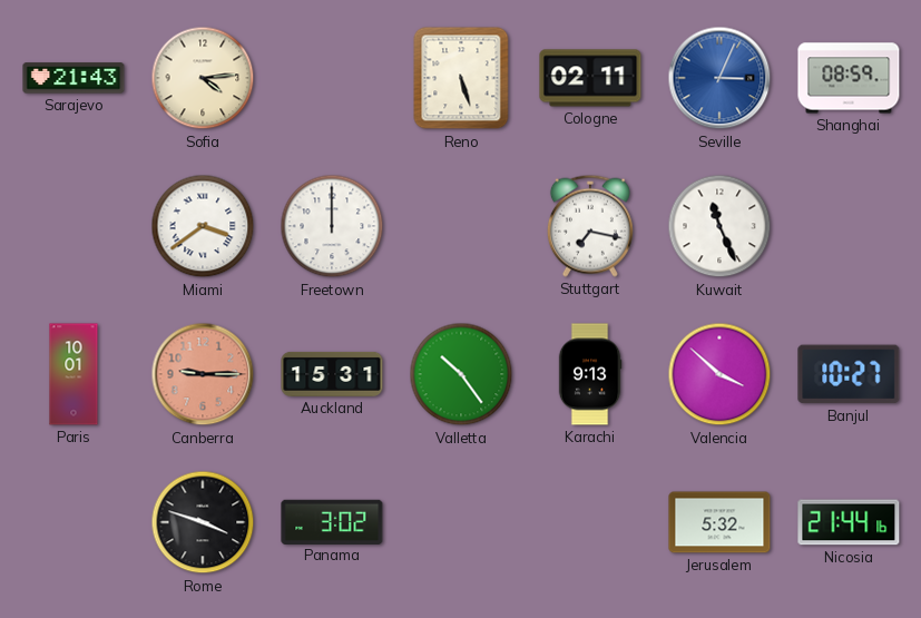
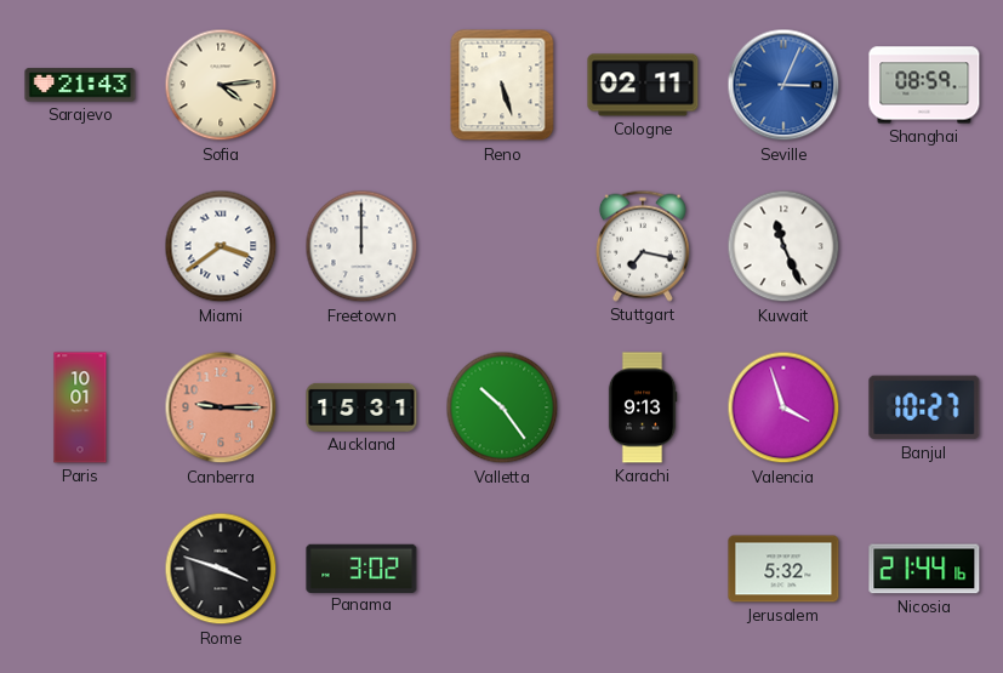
Valencia: 3:52 -> 3:57 (783, 407)
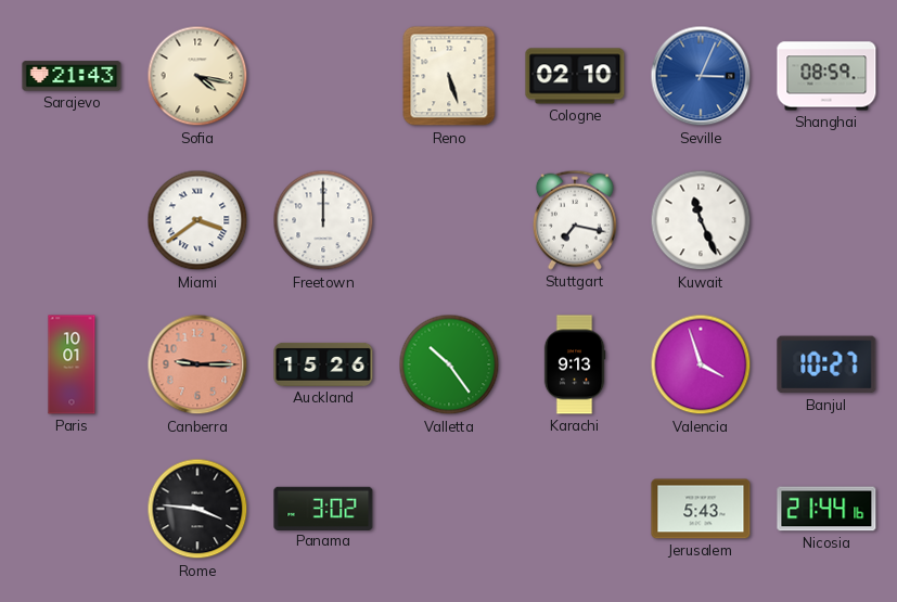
Sofia: 4:14 -> 4:17 (197, 76)
Cologne: 02:11 -> 02:10 (575, 76)
Auckland: 15:31 -> 15:26 (323, 364)
Rome: 3:48 -> 3:46 (197, 509)
Jerusalem: 5:32 -> 5:43 (701, 509)
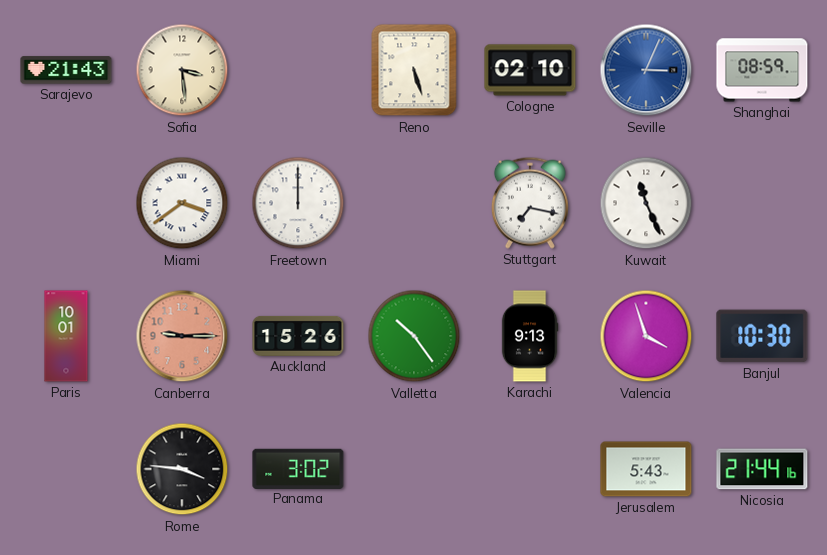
Sofia: 4:17 -> 3:29 (182, 70)
Banjul: 10:27 -> 10:30 (762, 336)
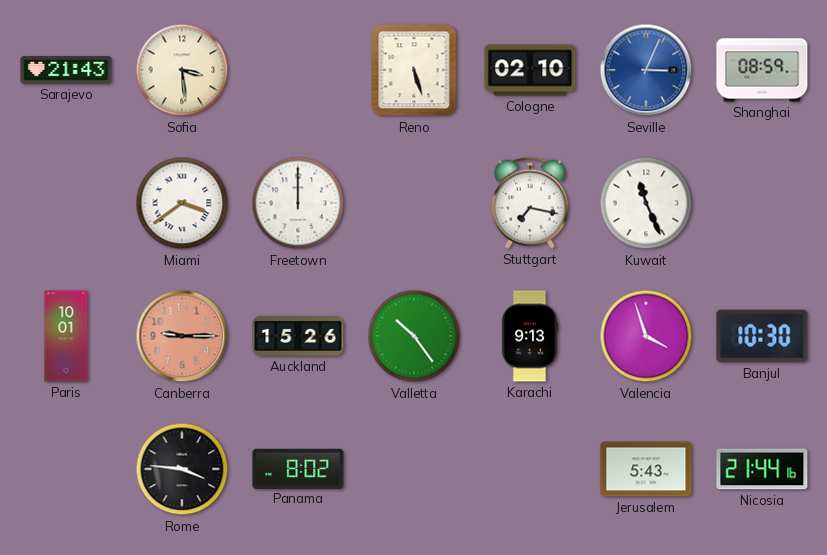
Panama: 3:02 -> 8:02 (298, 468)
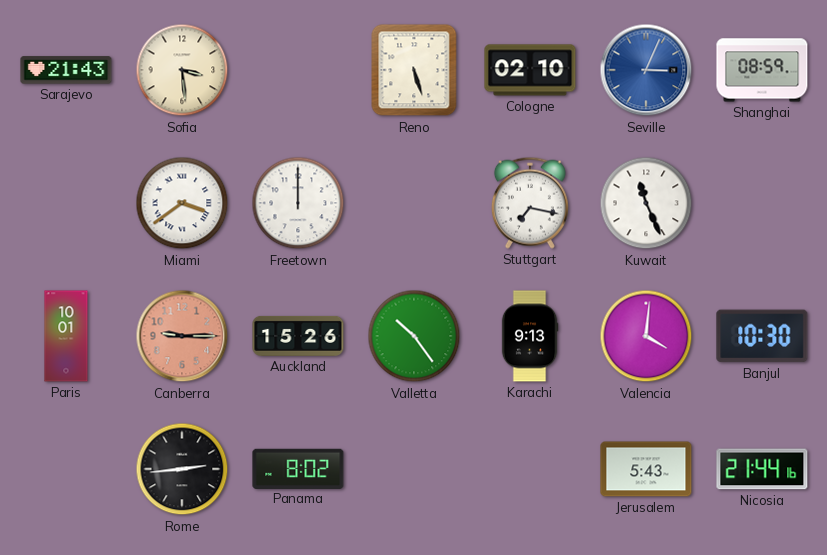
Valencia: 3:57 -> 4:01 (646, 336)
Rome: 3:46 -> 2:44 (182, 469)
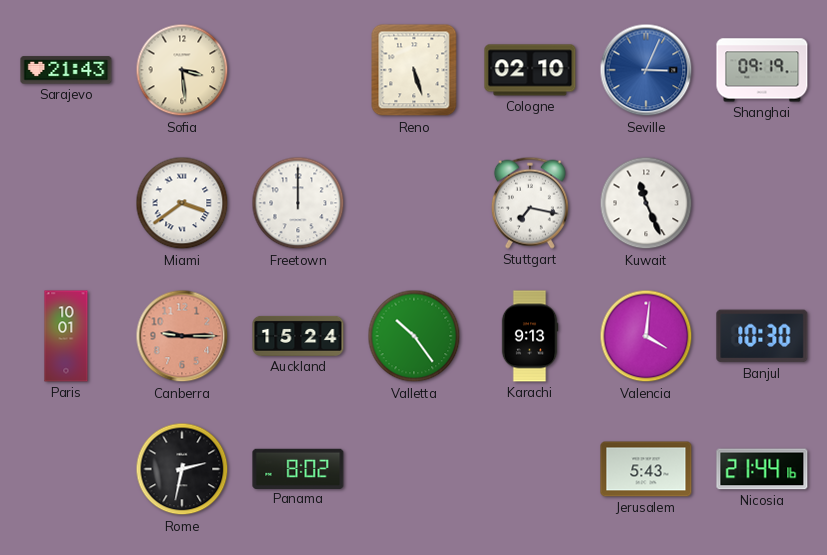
Shanghai: 08:59 -> 09:19 (762, 70)
Auckland: 15:26 -> 15:24 (298, 336)
Rome: 2:44 -> 2:32 (182, 469)
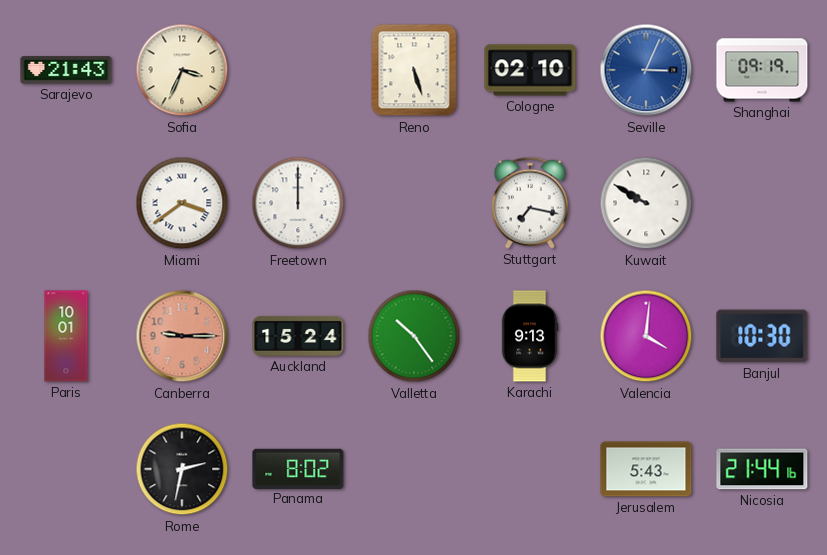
Sofia: 3:29 -> 3:34 (182, 70)
Kuwait: 11:26 -> 9:50 (646, 203)
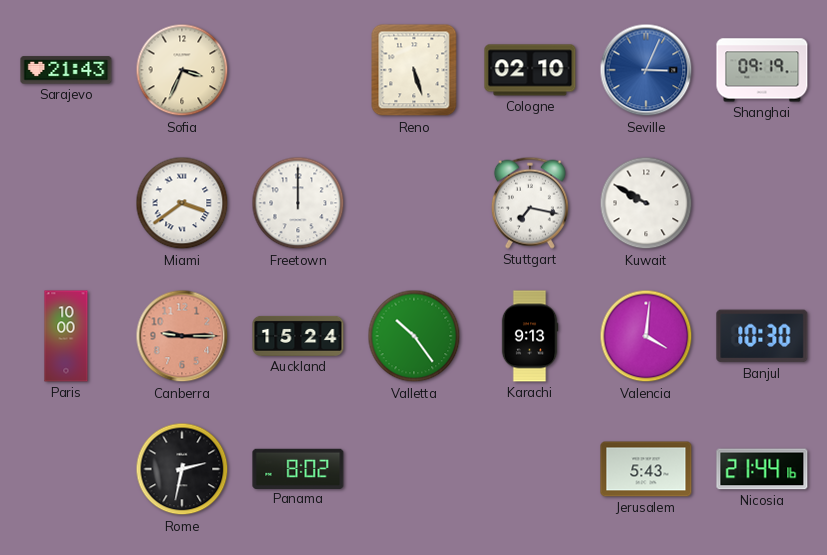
Paris: 10:01 -> 10:00 (66, 336)
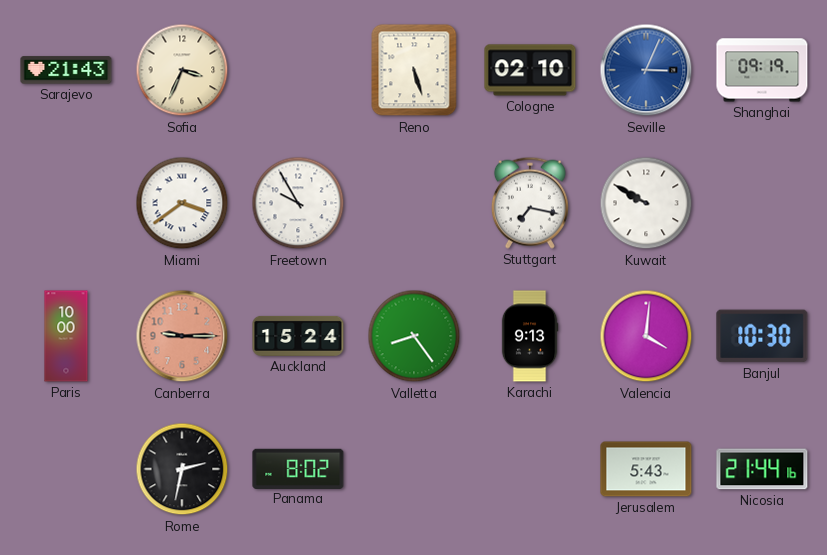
Freetown: 12:00 -> 9:55 (298, 203)
Valletta: 10:24 -> 8:24 (414, 336)
